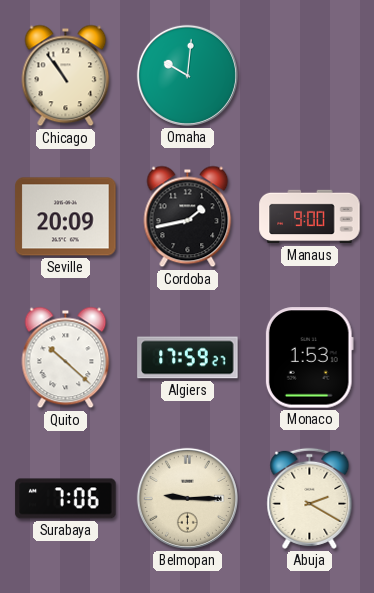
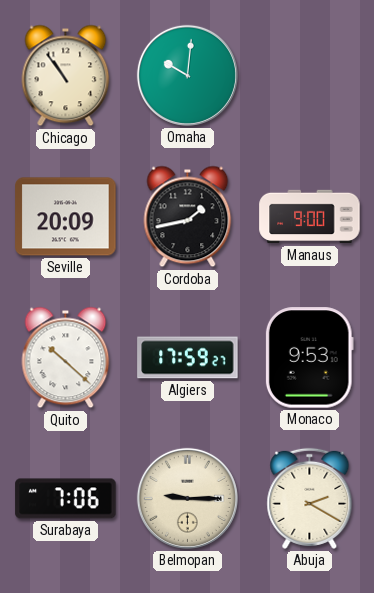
Monaco: 1:53 -> 9:53 (309, 358)
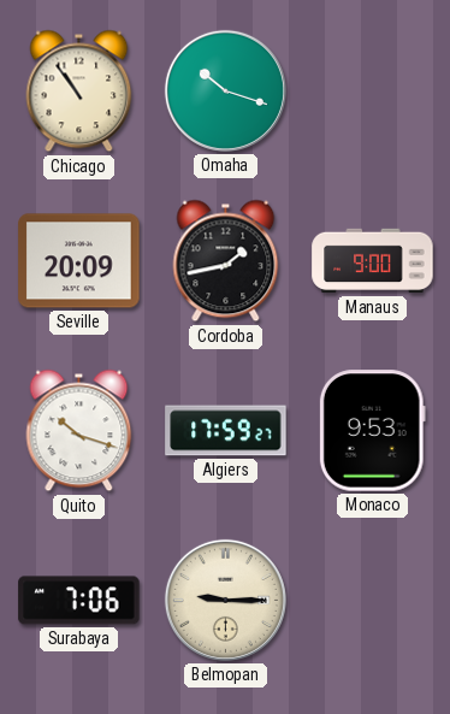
Omaha: 10:01 -> 10:18 (225, 90)
Quito: 10:22 -> 10:18 (79, 431)
Abuja: 2:20 -> none (310, 498)
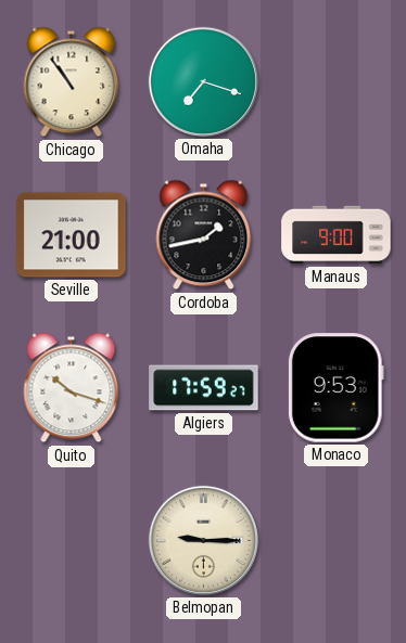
Omaha: 10:18 -> 7:18 (203, 81)
Seville: 20:09 -> 21:00 (72, 235)
Surabaya: 7:06 -> none (79, 601)
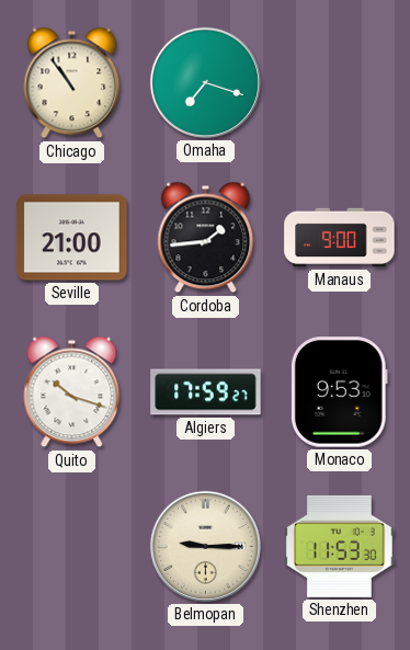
Cordoba: 1:43 -> 1:44 (206, 238)
Shenzhen: none -> 11:53 (340, 546)
